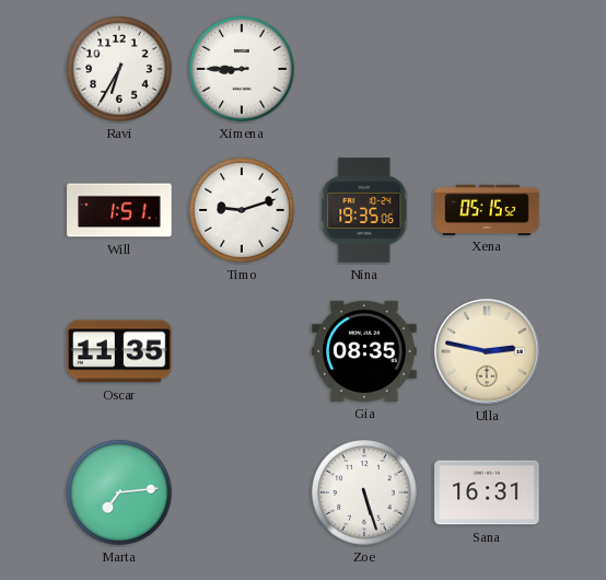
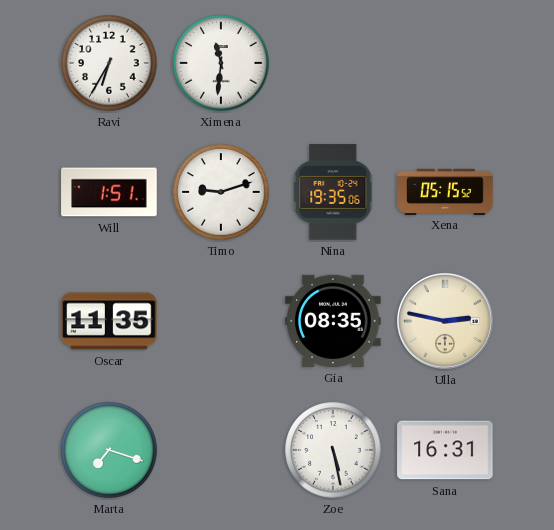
Ximena: 8:45 -> 11:31 (221, 63)
Marta: 7:14 -> 7:18 (109, 450)
Zoe: 5:27 -> 5:28 (333, 450)
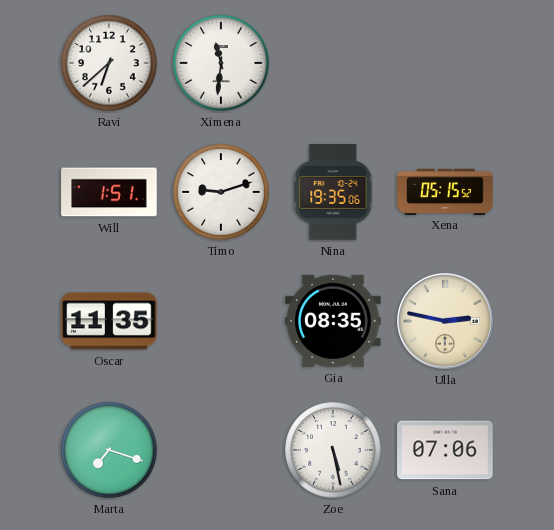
Ravi: 6:35 -> 6:38 (109, 63)
Sana: 16:31 -> 07:06 (445, 450)
